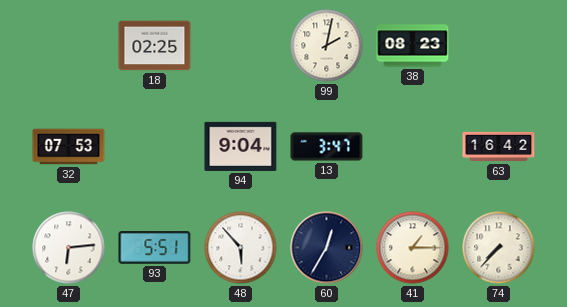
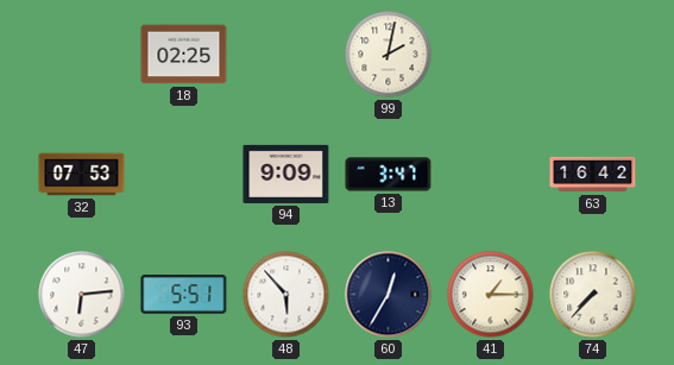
38: 08:23 -> none (413, 46)
94: 9:04 -> 9:09 (286, 174)
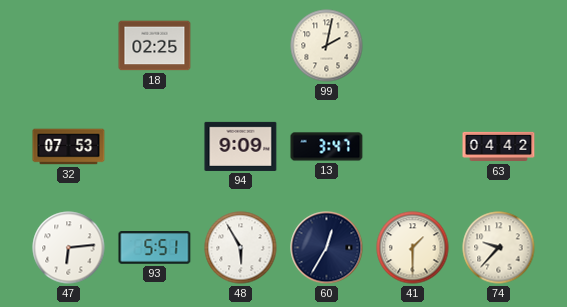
63: 16:42 -> 04:42 (499, 147)
48: 5:53 -> 5:55 (241, 248)
41: 1:15 -> 1:30 (413, 248)
74: 7:37 -> 9:37 (499, 248)
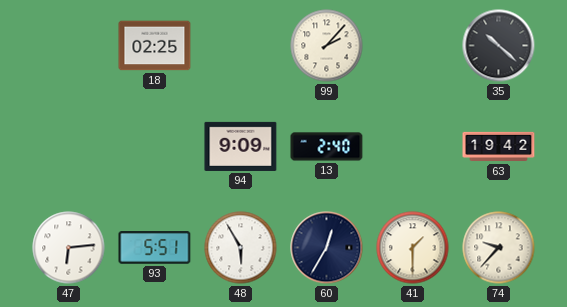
99: 2:02 -> 2:07 (327, 46)
35: none -> 10:22 (499, 46)
32: 07:53 -> none (69, 147)
13: 3:47 -> 2:40 (327, 147)
63: 04:42 -> 19:42 (499, 147)
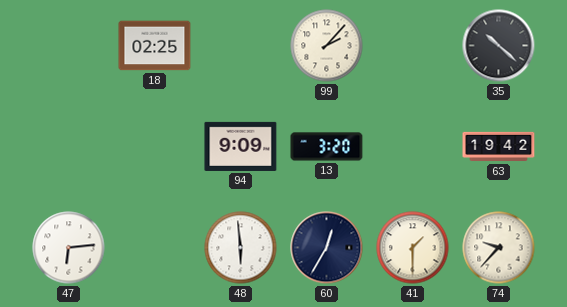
13: 2:40 -> 3:20 (327, 147)
93: 5:51 -> none (155, 248)
48: 5:55 -> 5:59 (241, 248)
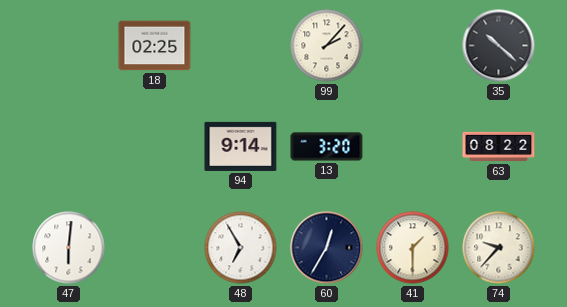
94: 9:09 -> 9:14 (241, 146)
63: 19:42 -> 08:22 (499, 147)
47: 6:14 -> 6:01 (69, 248)
48: 5:59 -> 6:55 (241, 248)
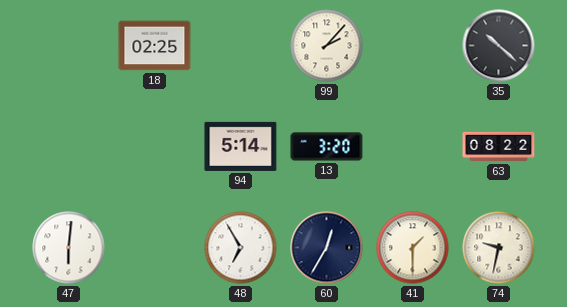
94: 9:14 -> 5:14 (241, 146)
74: 9:37 -> 9:32 (499, 248)
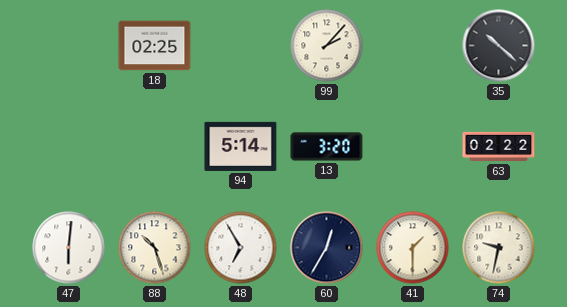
63: 08:22 -> 02:22 (499, 147)
88: none -> 10:27 (155, 248)
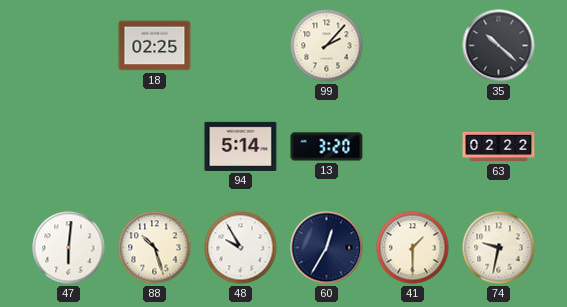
48: 6:55 -> 9:55 (241, 248)
